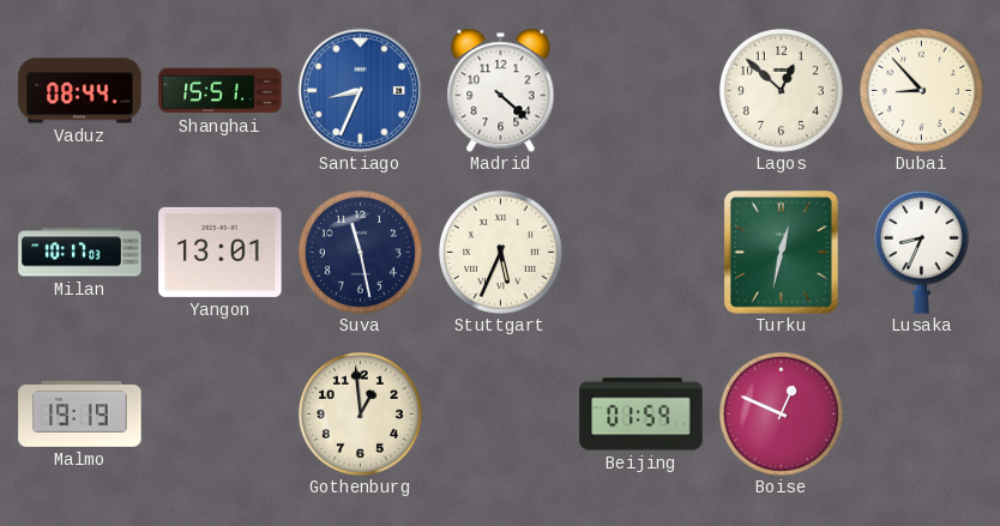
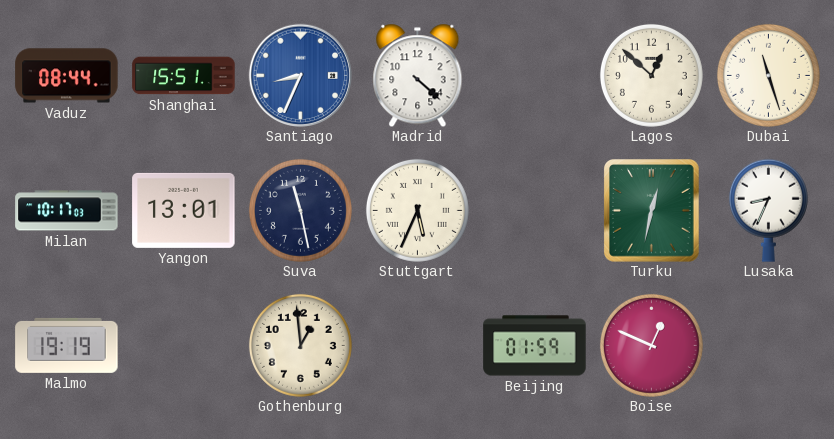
Dubai: 8:53 -> 11:27 (768, 75)
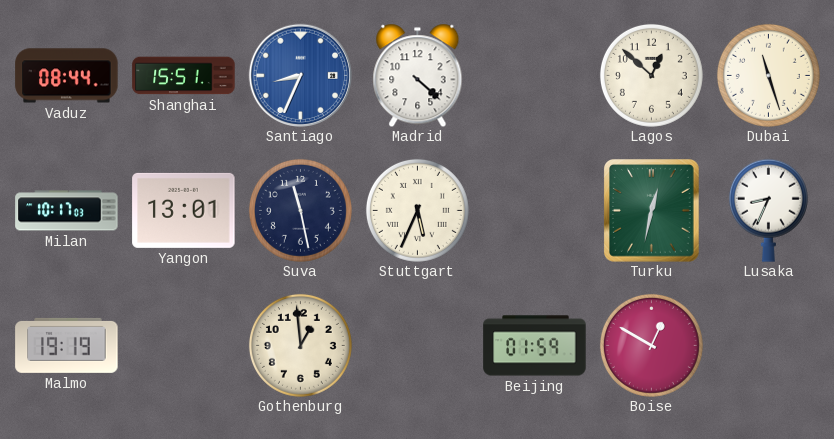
Boise: 12:49 -> 12:50 (651, 345)
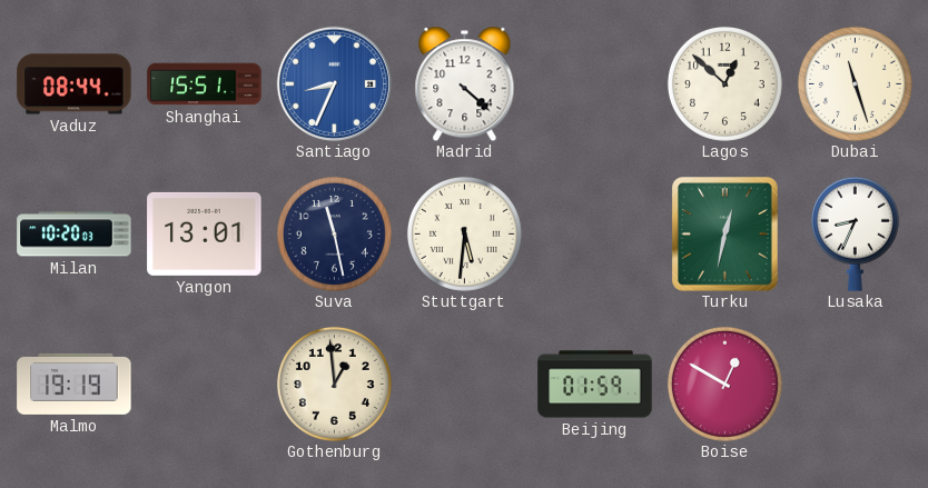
Milan: 10:17 -> 10:20 (75, 235)
Stuttgart: 5:34 -> 5:31 (464, 233)
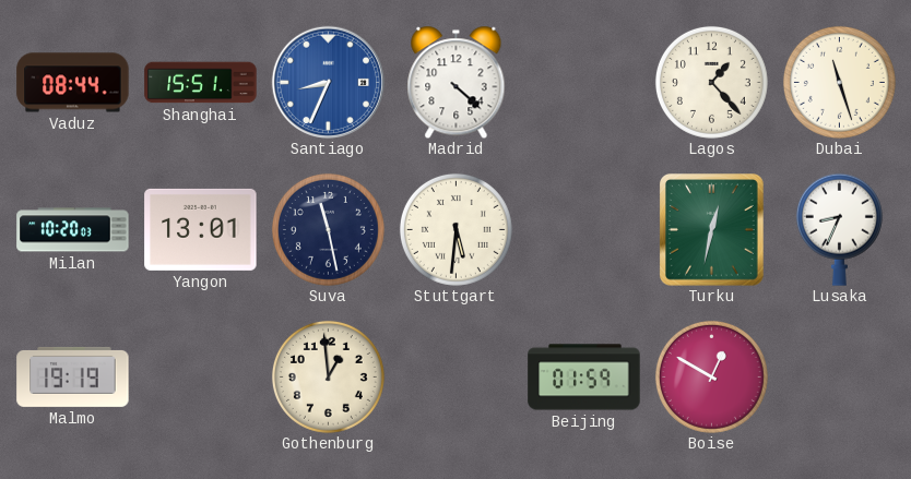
Lagos: 12:52 -> 1:23 (711, 82)
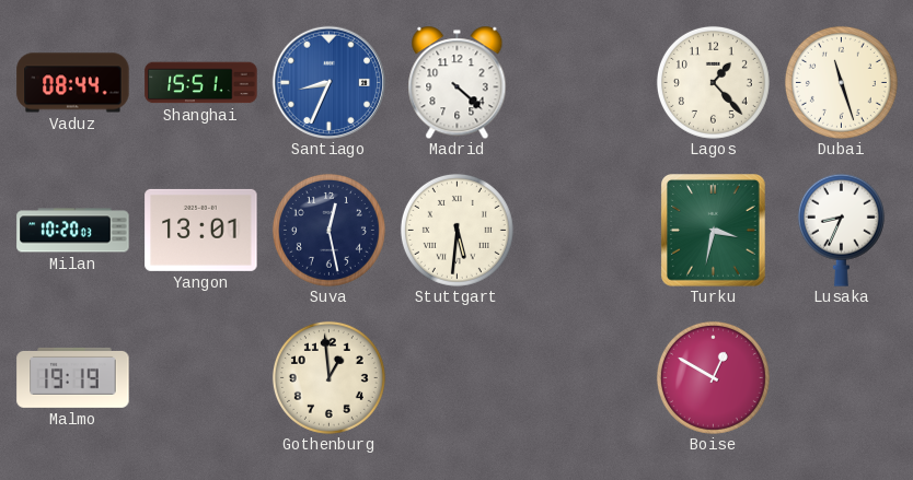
Suva: 11:28 -> 12:28 (328, 230)
Turku: 12:32 -> 3:32 (714, 231)
Beijing: 01:59 -> none (584, 378)
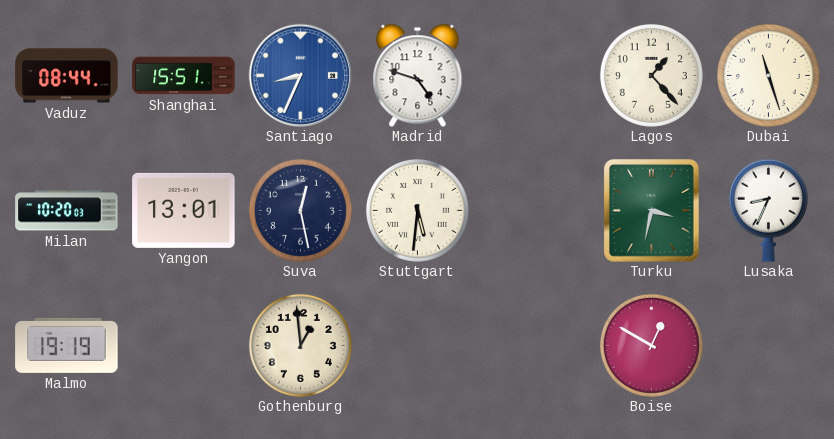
Madrid: 4:22 -> 4:48 (418, 75)
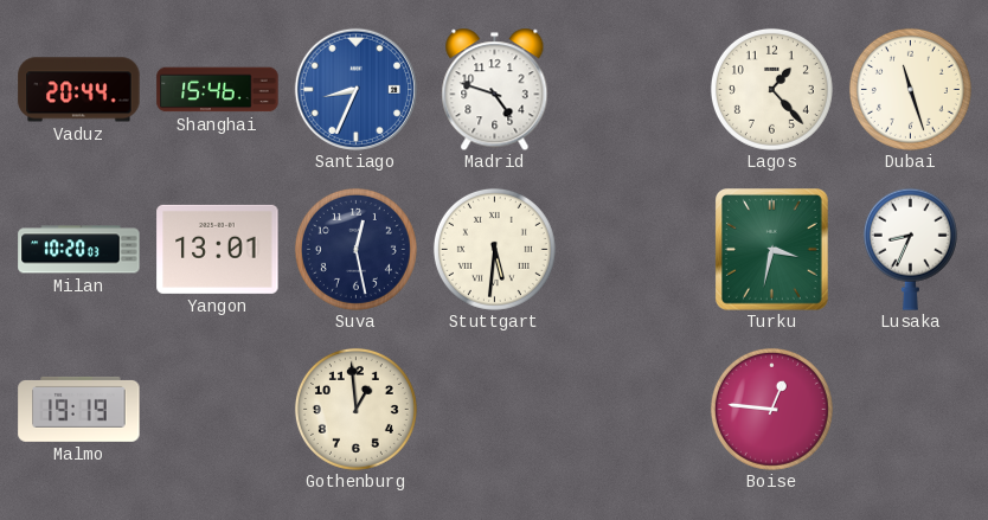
Vaduz: 08:44 -> 20:44 (79, 90)
Shanghai: 15:51 -> 15:46 (218, 90)
Boise: 12:50 -> 12:46 (771, 409)
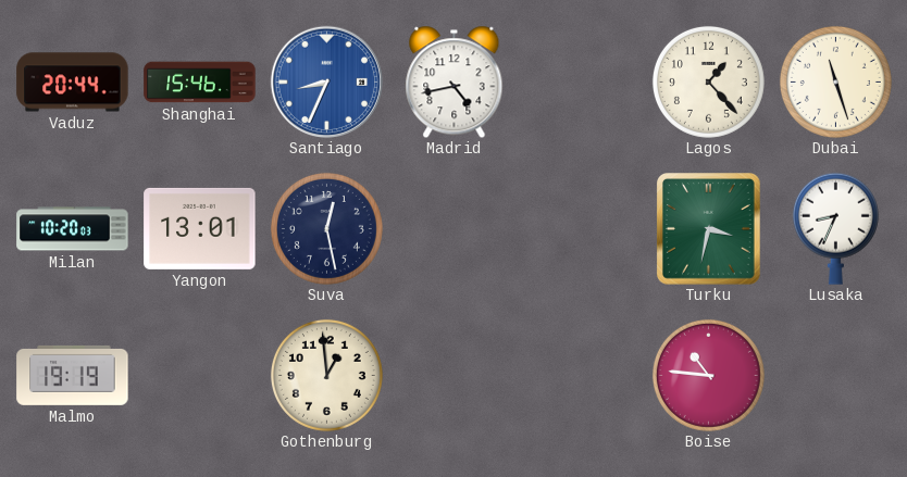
Madrid: 4:48 -> 4:43 (455, 81)
Stuttgart: 5:31 -> none (494, 249)
Boise: 12:46 -> 10:46 (708, 375)
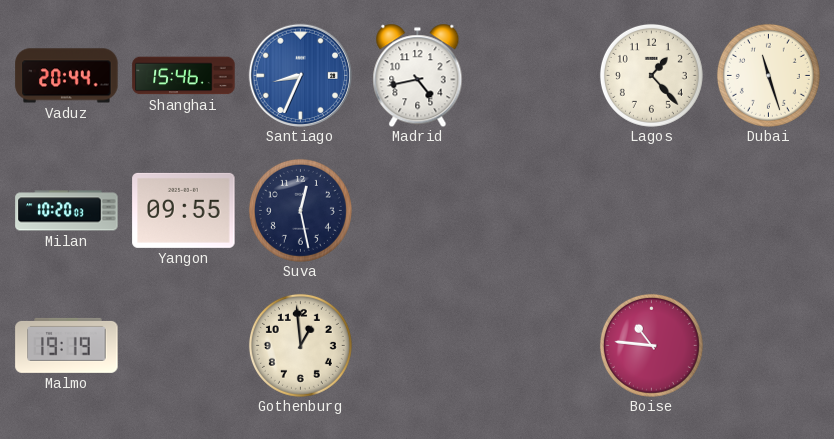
Yangon: 13:01 -> 09:55 (184, 210)
Turku: 3:32 -> none (709, 229)
Lusaka: 8:34 -> none (835, 228)
